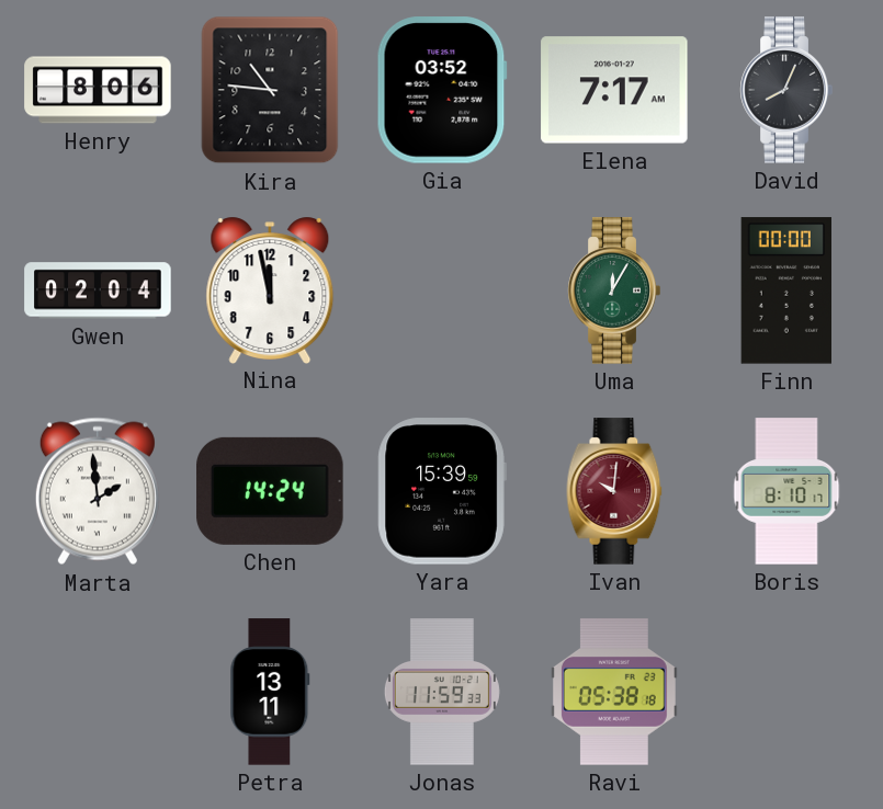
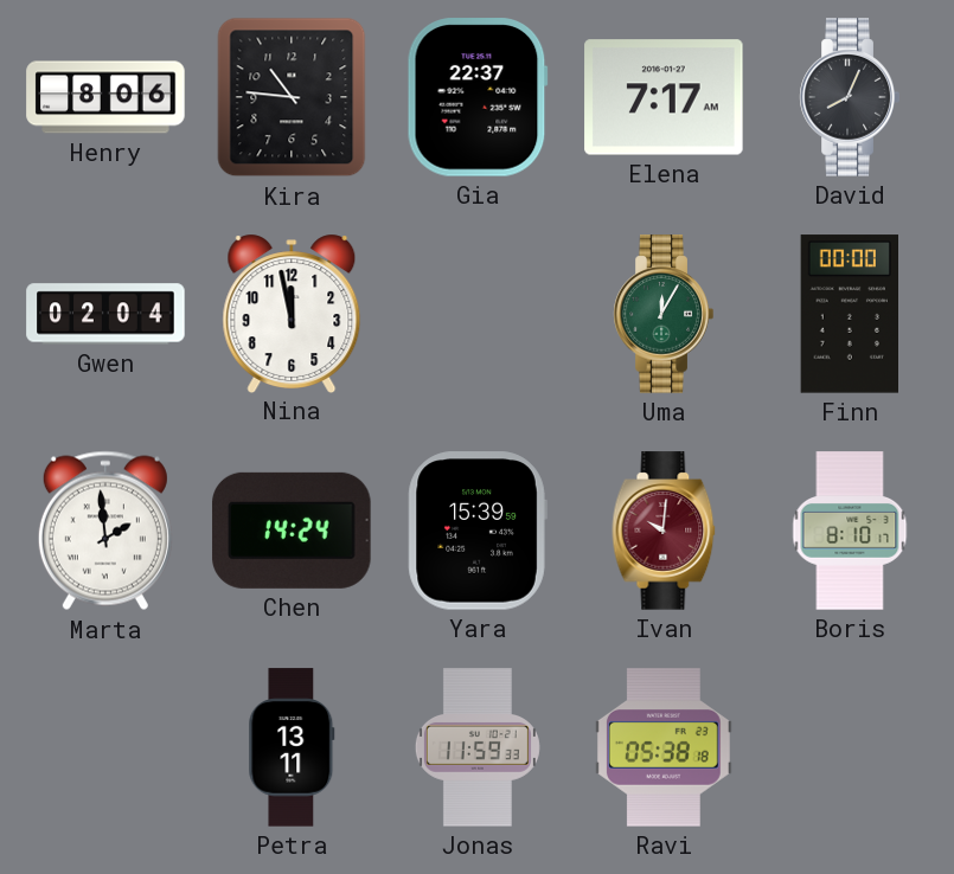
Gia: 03:52 -> 22:37 (478, 97)
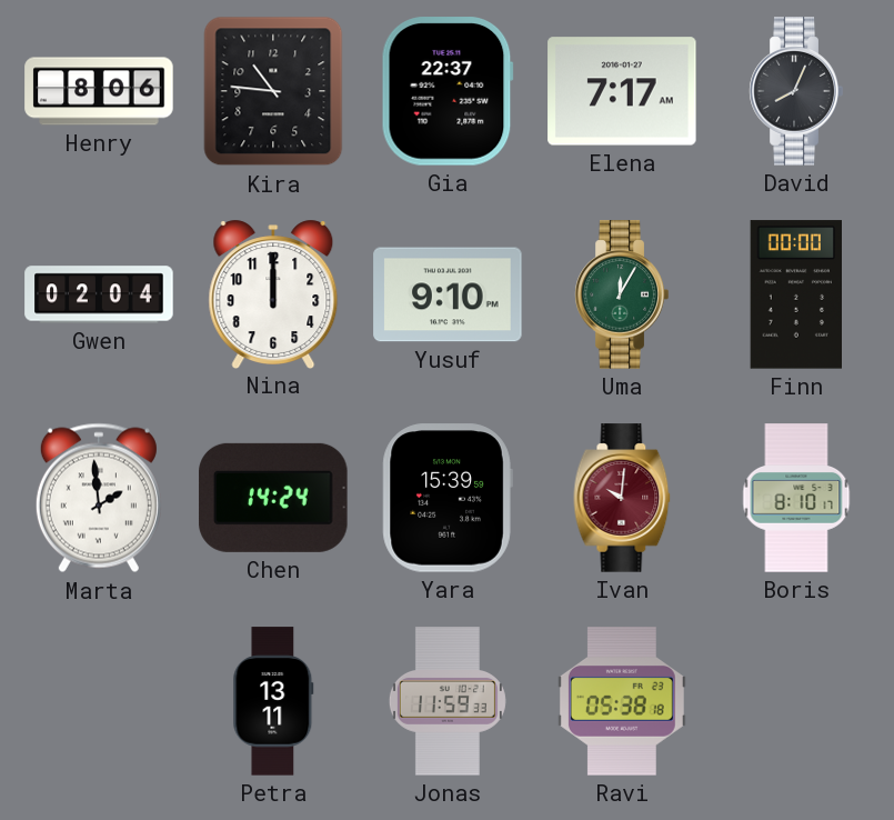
Nina: 11:58 -> 12:00 (273, 293)
Yusuf: none -> 9:10 (448, 294)
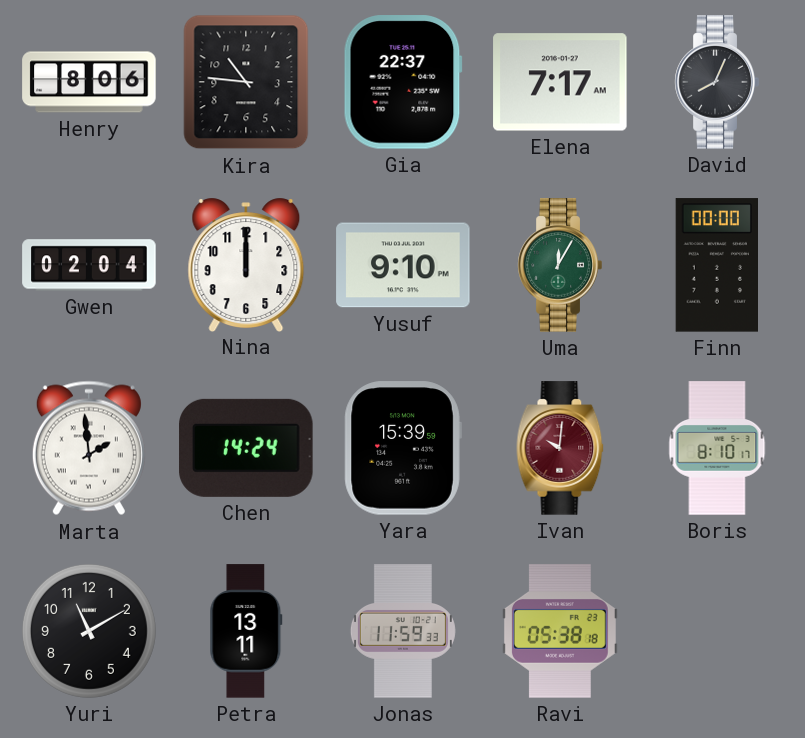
Yuri: none -> 11:10 (89, 631)
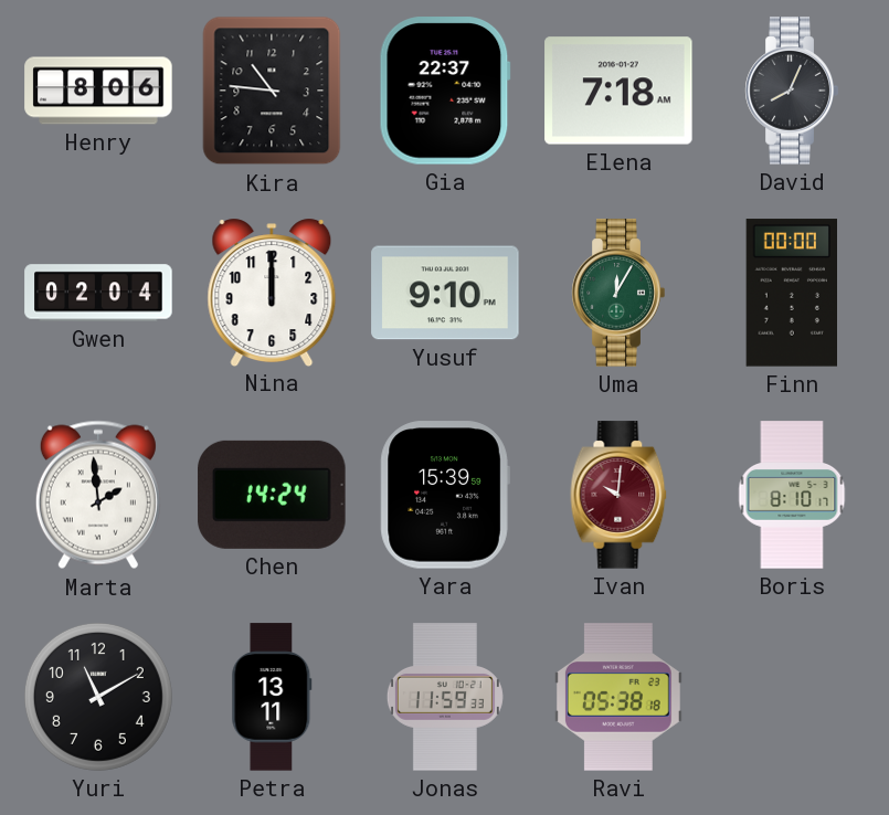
Elena: 7:17 -> 7:18 (618, 91)
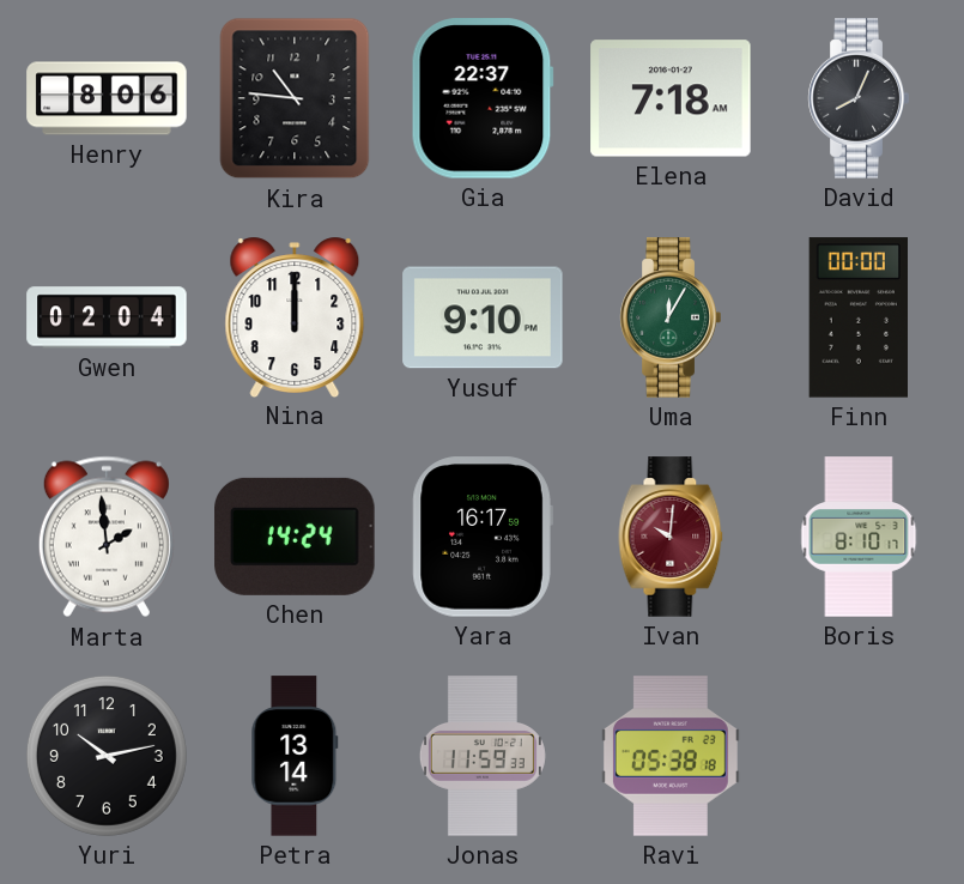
Yara: 15:39 -> 16:17 (483, 537)
Yuri: 11:10 -> 10:13 (107, 756)
Petra: 13:11 -> 13:14 (295, 756)
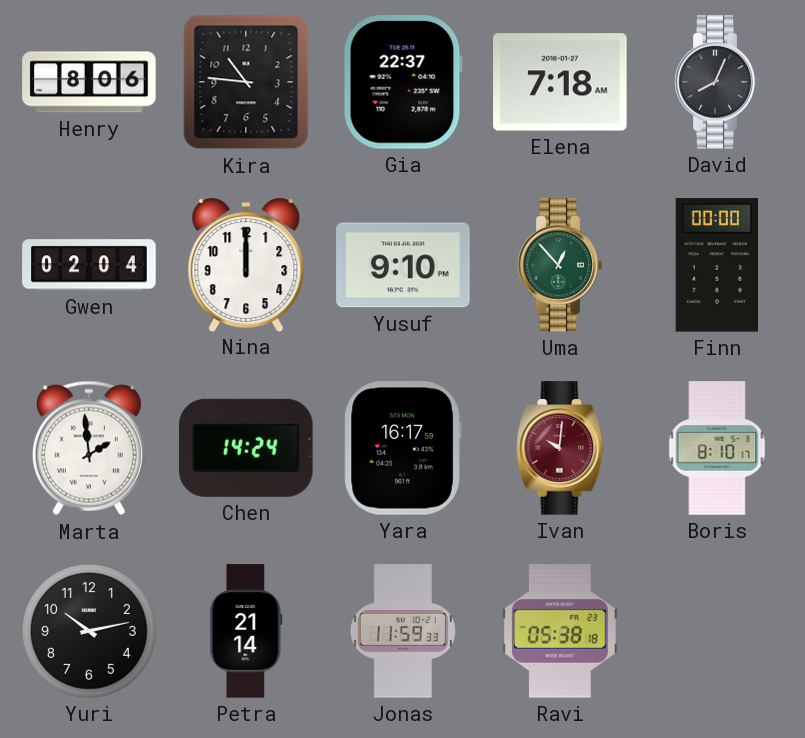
Uma: 12:05 -> 12:53 (560, 265)
Petra: 13:14 -> 21:14 (246, 631)
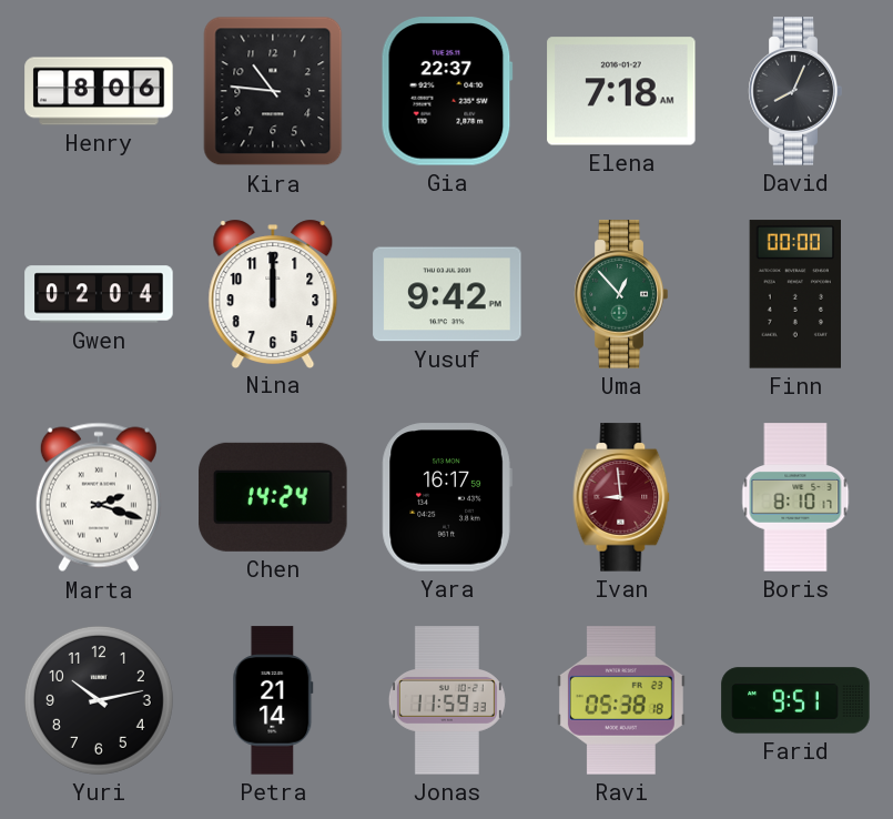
Yusuf: 9:10 -> 9:42 (447, 294)
Marta: 1:59 -> 2:18 (99, 497)
Ivan: 10:01 -> 8:59 (621, 497)
Farid: none -> 9:51 (795, 700)
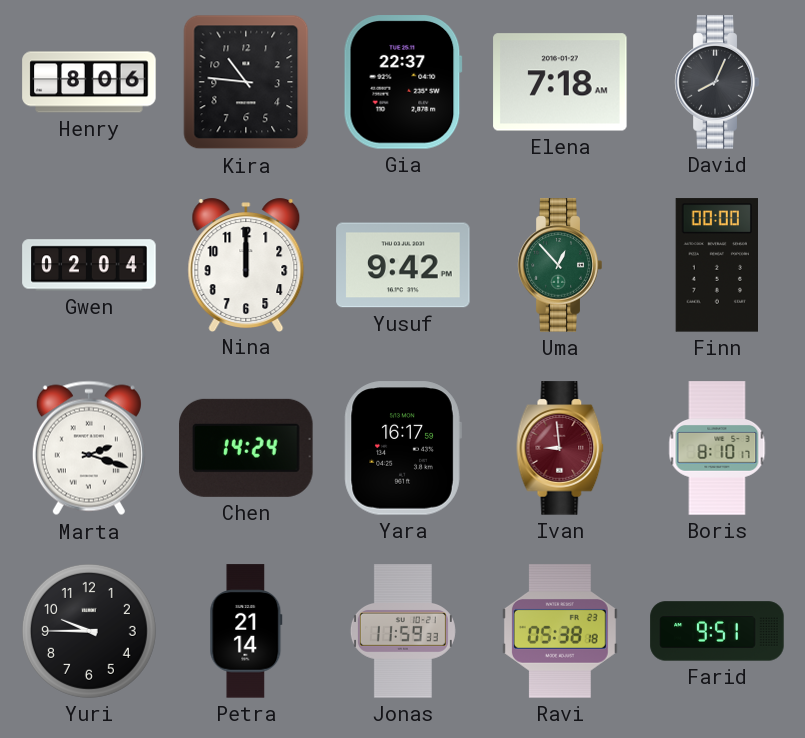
Yuri: 10:13 -> 9:45 (89, 631)
